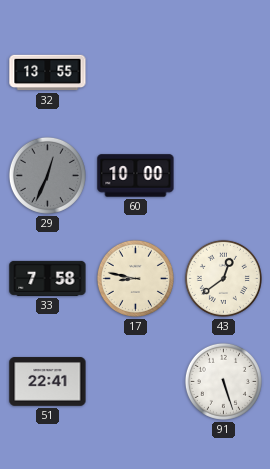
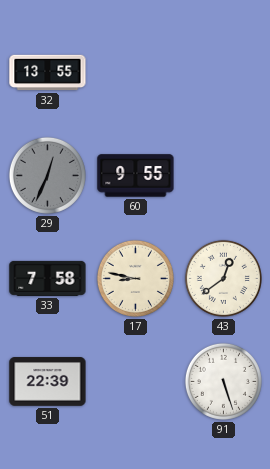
60: 10:00 -> 9:55 (136, 176)
51: 22:41 -> 22:39 (48, 382)
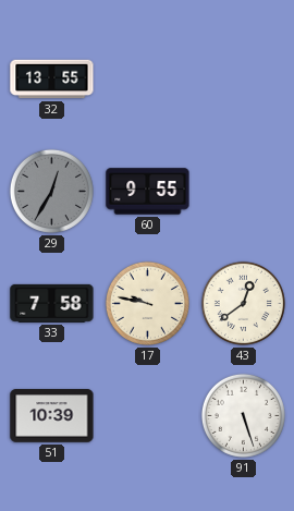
29: 12:34 -> 12:35 (51, 191)
17: 8:47 -> 9:47 (147, 303)
51: 22:39 -> 10:39 (52, 416)
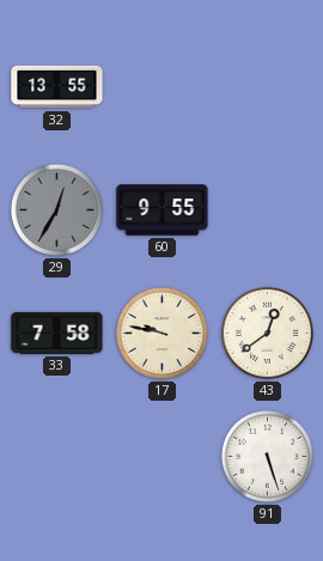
51: 10:39 -> none (52, 416)
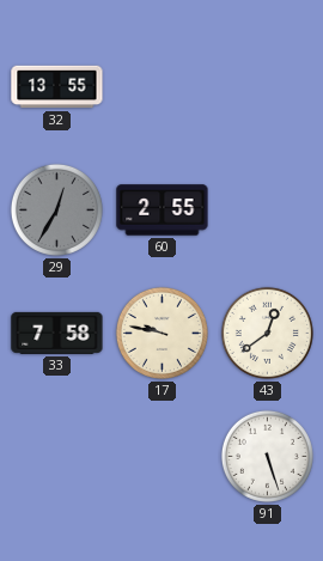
60: 9:55 -> 2:55 (163, 211)
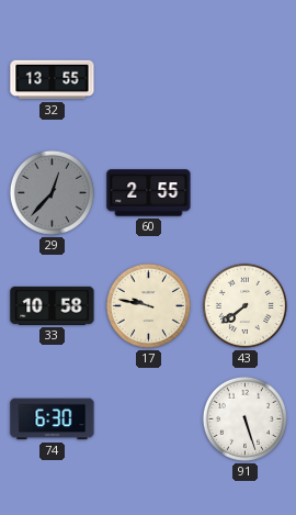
29: 12:35 -> 12:37 (52, 192)
33: 7:58 -> 10:58 (53, 305)
43: 12:39 -> 7:39 (244, 305)
74: none -> 6:30 (53, 419)
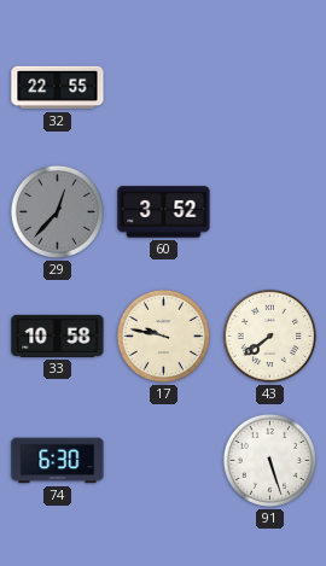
32: 13:55 -> 22:55 (58, 88)
60: 2:55 -> 3:52 (164, 212)
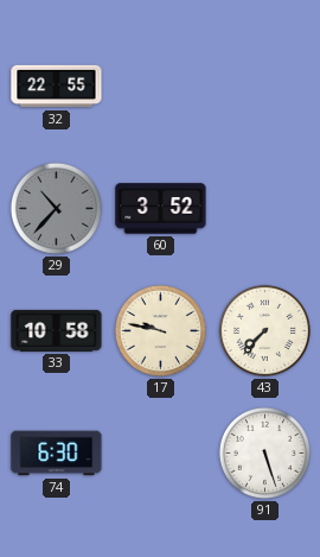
29: 12:37 -> 10:37 (56, 208)
43: 7:39 -> 7:37 (264, 330)
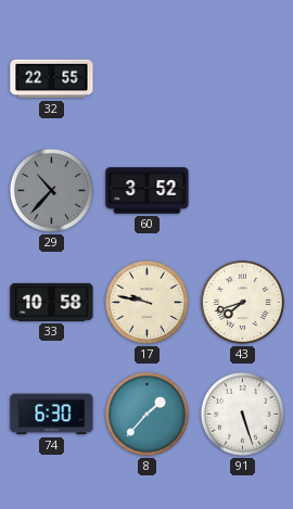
43: 7:37 -> 7:42 (242, 302)
8: none -> 1:37 (146, 413)
